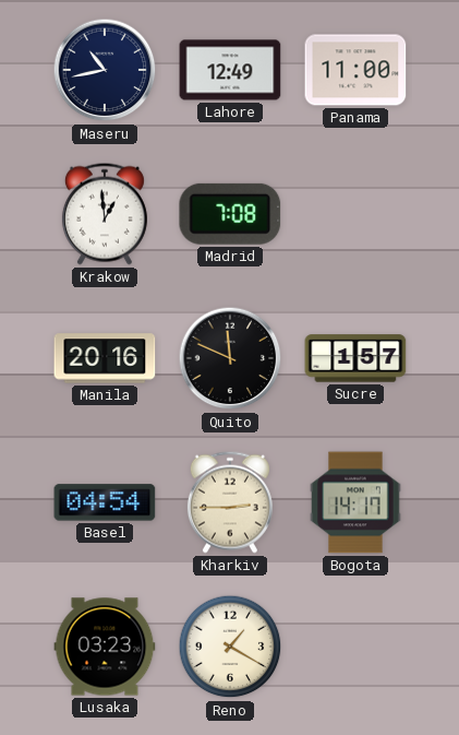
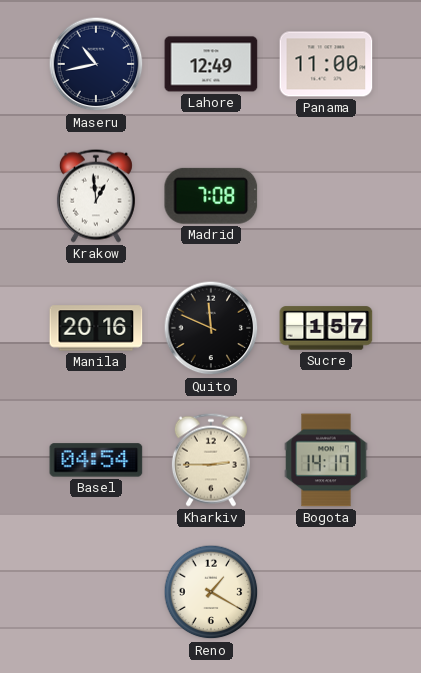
Lusaka: 03:23 -> none (105, 647)
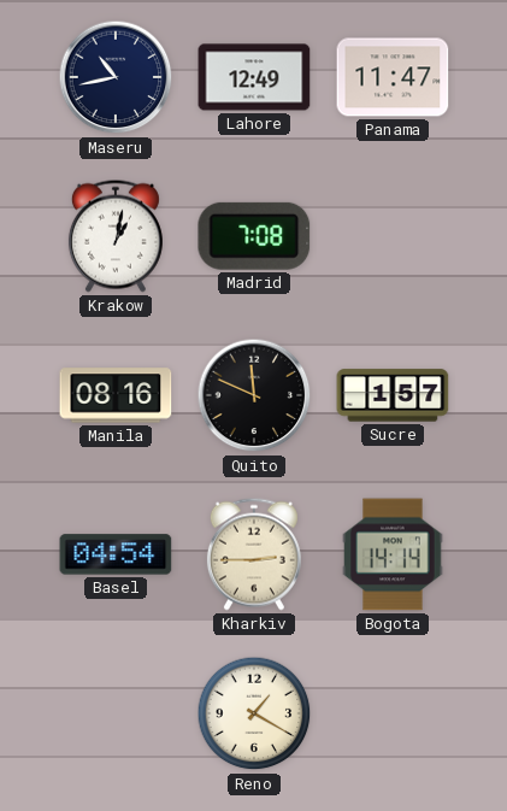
Panama: 11:00 -> 11:47 (393, 77)
Krakow: 12:59 -> 1:02 (116, 236)
Manila: 20:16 -> 08:16 (116, 395)
Bogota: 14:17 -> 14:14 (393, 554)
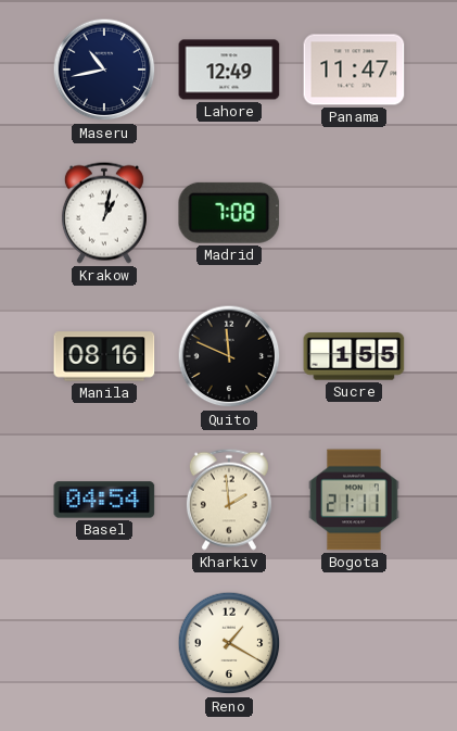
Sucre: 1:57 -> 1:55 (354, 356)
Kharkiv: 2:45 -> 1:59 (229, 500)
Bogota: 14:14 -> 21:11 (354, 500)
